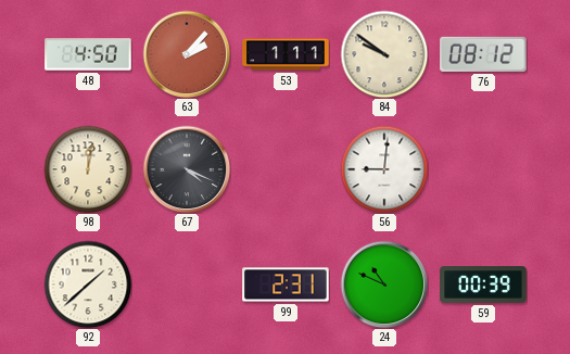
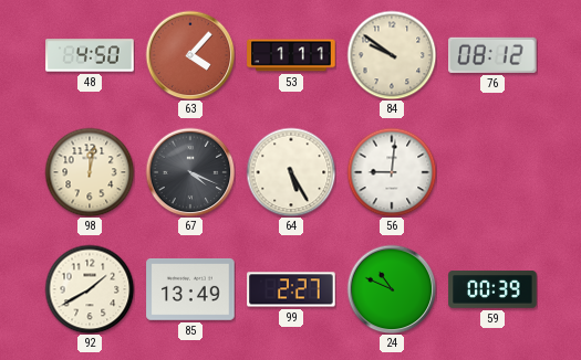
63: 2:07 -> 4:07 (190, 55)
64: none -> 5:25 (291, 172)
92: 1:38 -> 1:40 (90, 289)
85: none -> 13:49 (190, 289)
99: 2:31 -> 2:27 (291, 289)
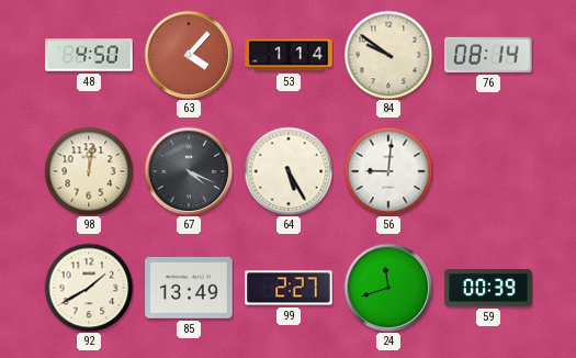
53: 1:11 -> 1:14 (289, 55)
76: 08:12 -> 08:14 (488, 55)
24: 10:49 -> 11:42 (388, 288)
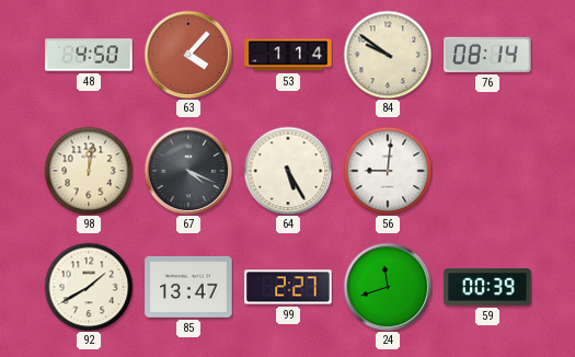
85: 13:49 -> 13:47 (188, 287)
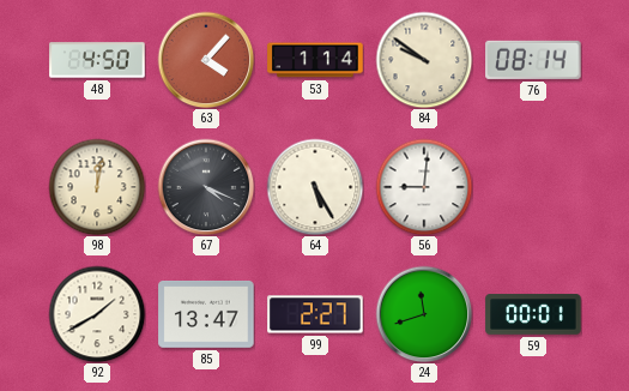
59: 00:39 -> 00:01 (533, 314)
